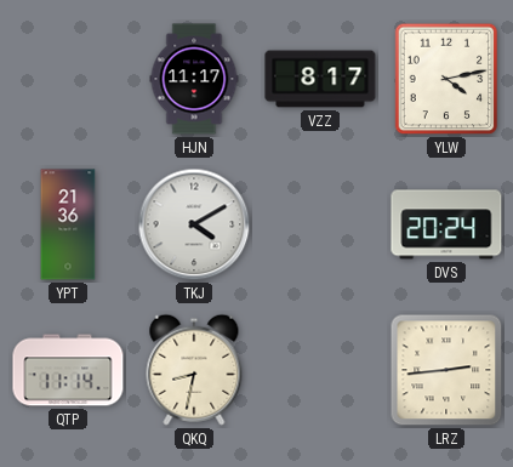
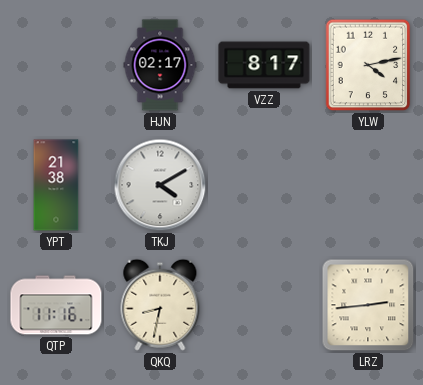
HJN: 11:17 -> 02:17 (160, 65)
YPT: 21:36 -> 21:38 (56, 185)
DVS: 20:24 -> none (446, 224)
QTP: 11:14 -> 11:16 (56, 305)
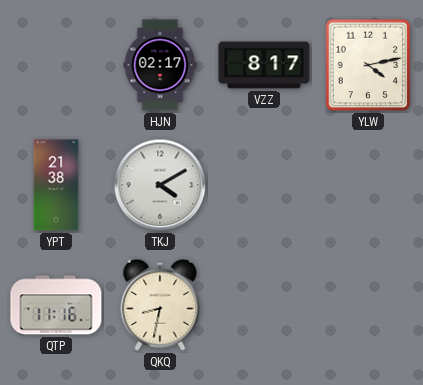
LRZ: 2:44 -> none (368, 305)
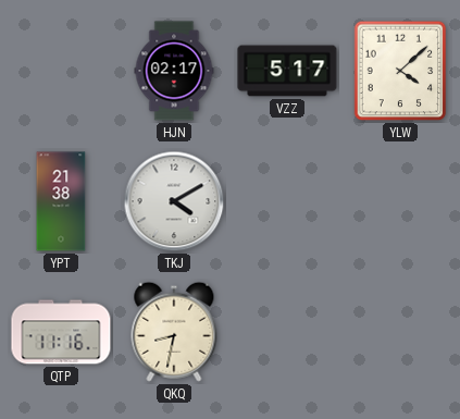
VZZ: 8:17 -> 5:17 (287, 71)
YLW: 4:13 -> 4:08 (400, 71)
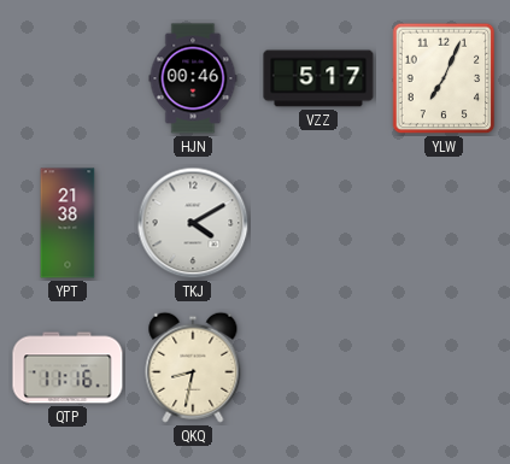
HJN: 02:17 -> 00:46 (193, 78)
YLW: 4:08 -> 7:04 (444, 78)
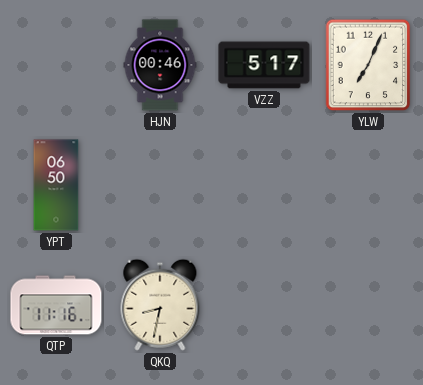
YPT: 21:38 -> 06:50 (56, 185)
TKJ: 4:10 -> none (193, 223)
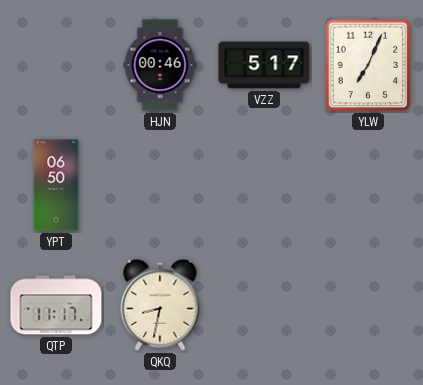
QTP: 11:16 -> 11:17 (56, 305)
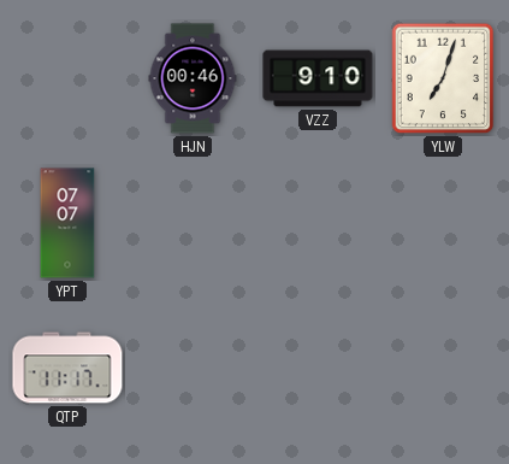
VZZ: 5:17 -> 9:10 (318, 78)
YLW: 7:04 -> 7:03 (443, 78)
YPT: 06:50 -> 07:07 (67, 223)
QKQ: 8:32 -> none (160, 305)
